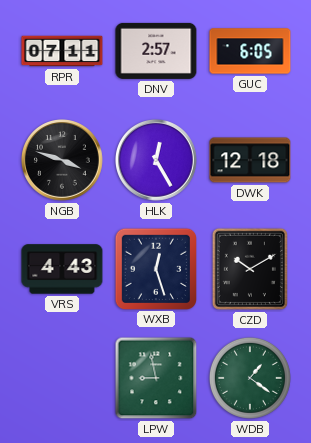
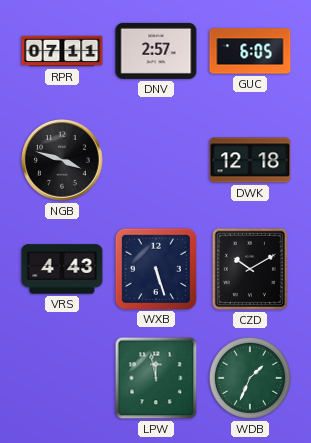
HLK: 12:25 -> none (157, 161)
WXB: 12:27 -> 5:27 (155, 268)
LPW: 8:58 -> 11:58 (156, 378)
WDB: 1:21 -> 1:34 (250, 378)
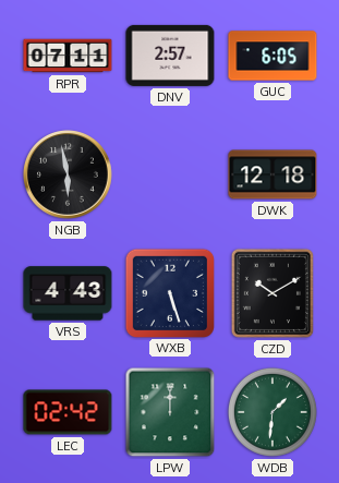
NGB: 3:48 -> 5:58 (69, 176)
LEC: none -> 02:42 (68, 412)
LPW: 11:58 -> 12:00 (170, 412)
WDB: 1:34 -> 1:31 (273, 412)
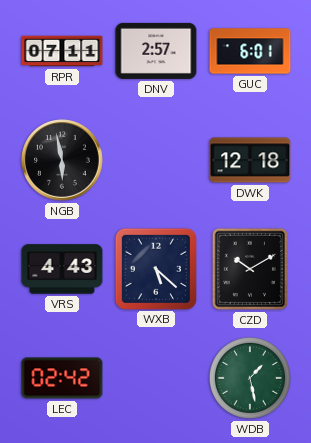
GUC: 6:05 -> 6:01 (250, 51)
WXB: 5:27 -> 5:22 (155, 268)
LPW: 12:00 -> none (170, 412)
WDB: 1:31 -> 1:28 (250, 378)
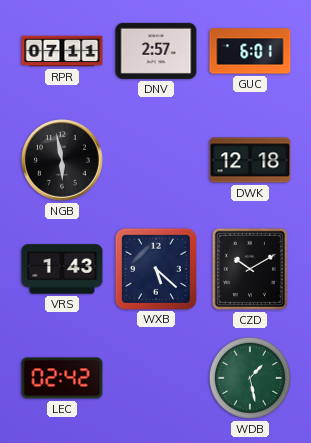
VRS: 4:43 -> 1:43 (62, 269)
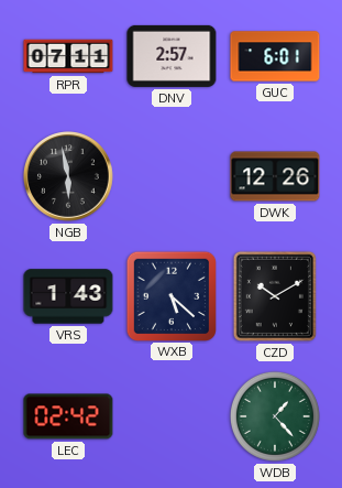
DWK: 12:18 -> 12:26 (275, 176)
WDB: 1:28 -> 1:23 (275, 416)
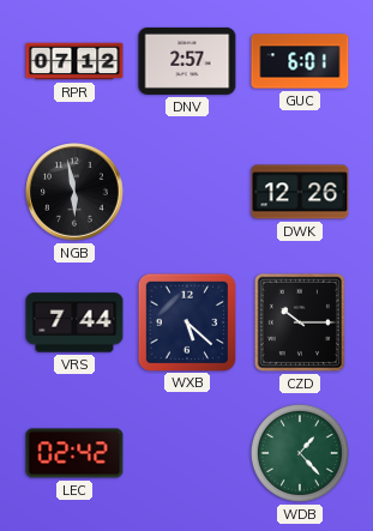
RPR: 07:11 -> 07:12 (74, 61)
VRS: 1:43 -> 7:44 (74, 322)
CZD: 10:10 -> 10:15 (300, 322)
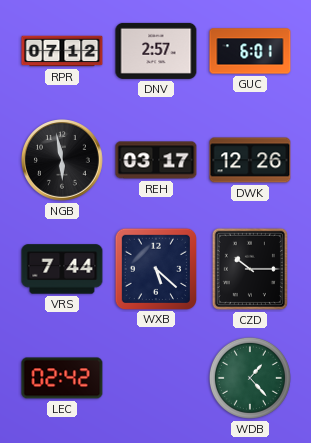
REH: none -> 03:17 (156, 160)
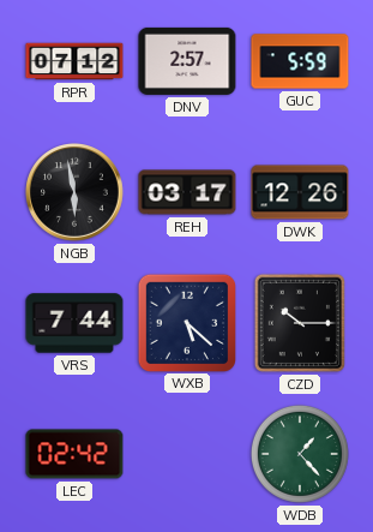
GUC: 6:01 -> 5:59 (300, 61)
